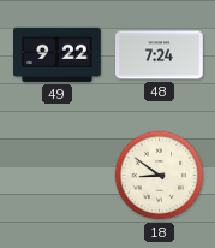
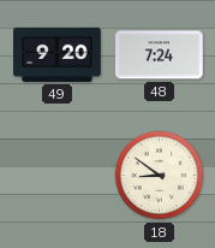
49: 9:22 -> 9:20 (58, 54)
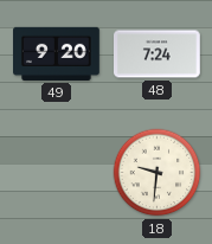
18: 8:51 -> 9:31 (158, 173)
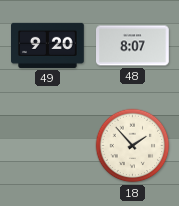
48: 7:24 -> 8:07 (133, 46)
18: 9:31 -> 1:53 (133, 146)
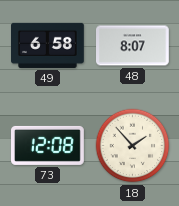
49: 9:20 -> 6:58 (48, 45)
73: none -> 12:08 (48, 145)
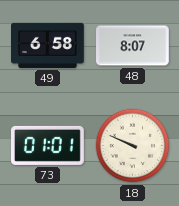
73: 12:08 -> 01:01 (48, 145)
18: 1:53 -> 9:49 (133, 146)
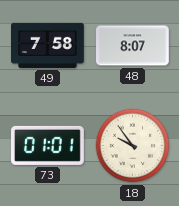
49: 6:58 -> 7:58 (48, 45)
18: 9:49 -> 9:54 (133, 146)
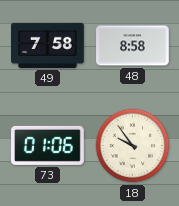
48: 8:07 -> 8:58 (133, 46)
73: 01:01 -> 01:06 (48, 145)
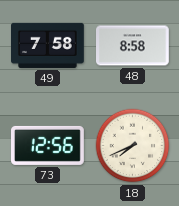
73: 01:06 -> 12:56 (48, 145)
18: 9:54 -> 7:41 (133, 146)
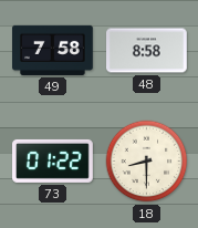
73: 12:56 -> 01:22 (53, 160)
18: 7:41 -> 8:30 (147, 162)
